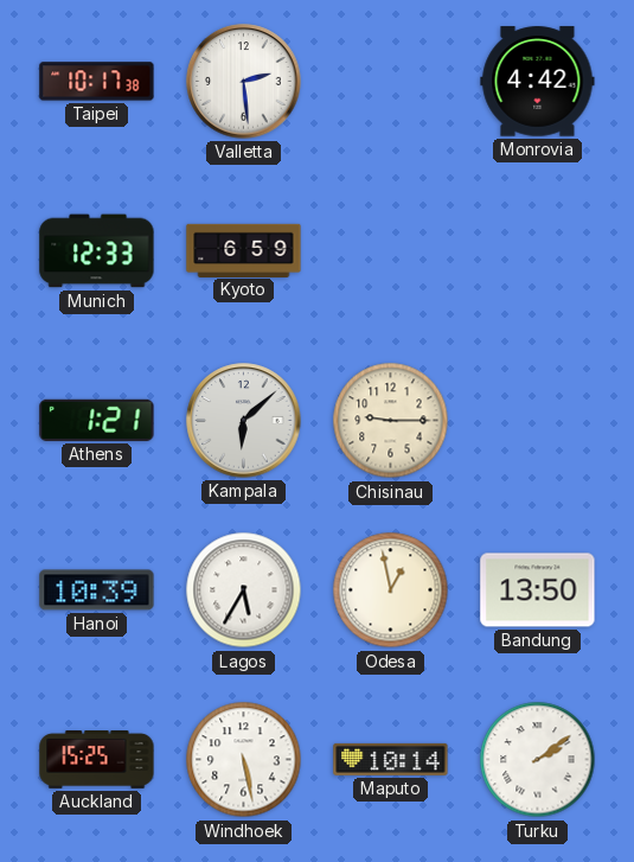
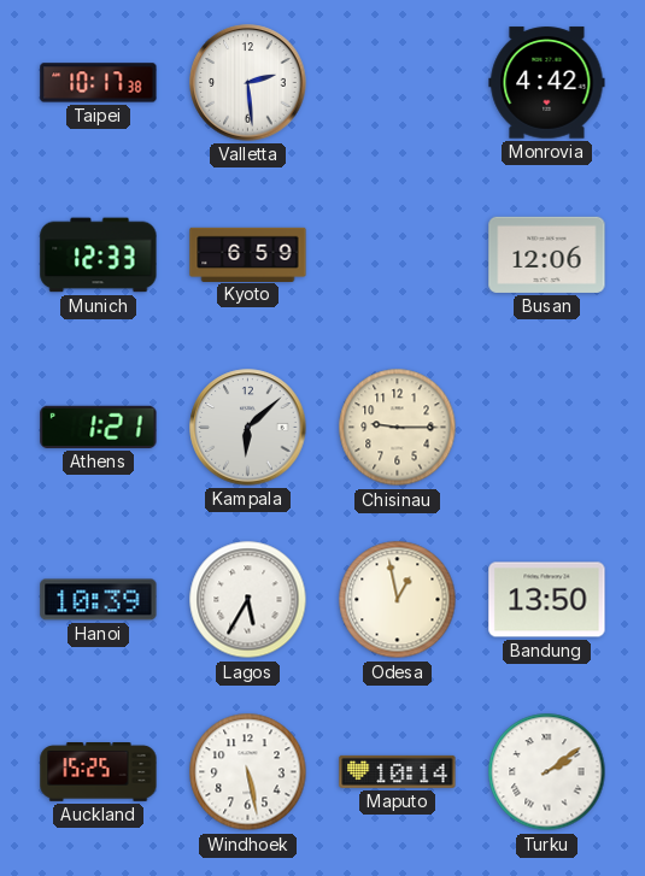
Busan: none -> 12:06 (547, 254)
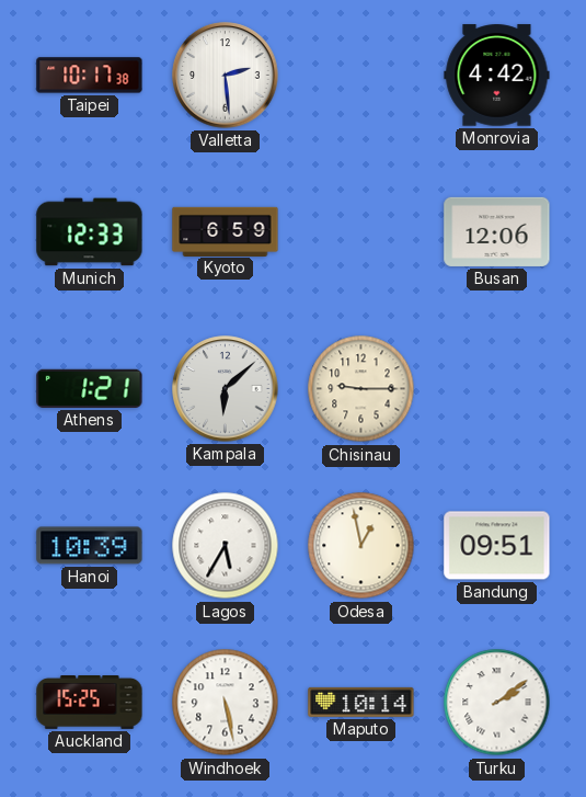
Bandung: 13:50 -> 09:51 (497, 546)
